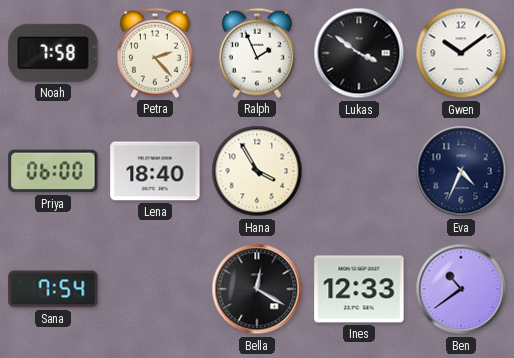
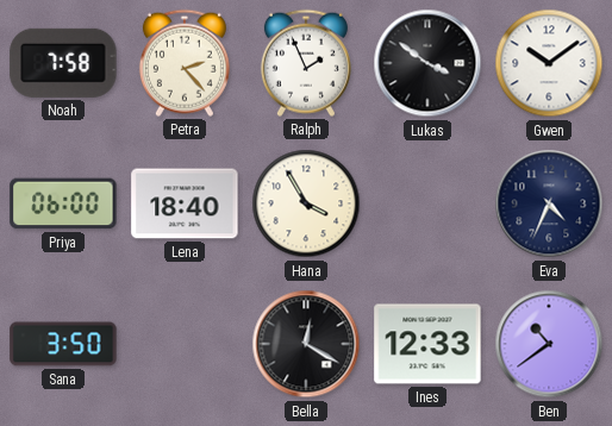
Sana: 7:54 -> 3:50 (63, 344)
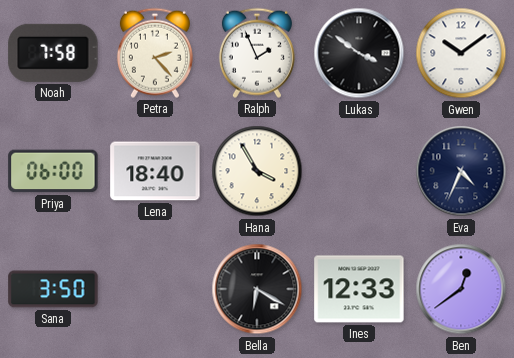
Bella: 12:20 -> 6:20 (257, 289)
Ben: 10:39 -> 12:39 (461, 289)
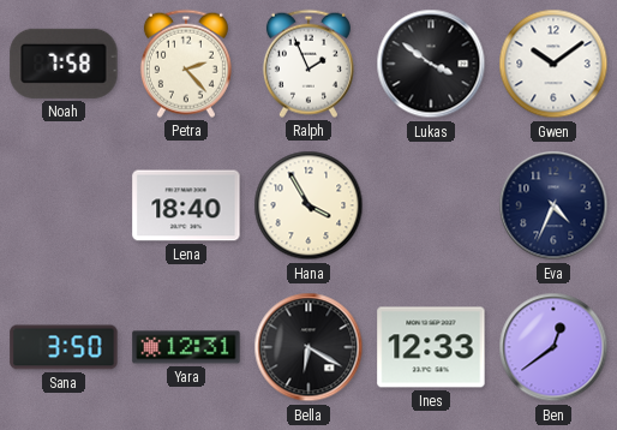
Priya: 06:00 -> none (53, 171)
Yara: none -> 12:31 (186, 347)
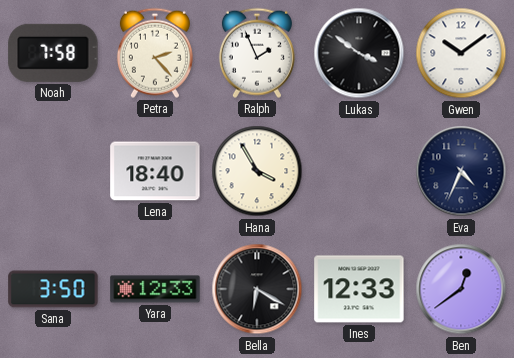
Yara: 12:31 -> 12:33 (155, 289)
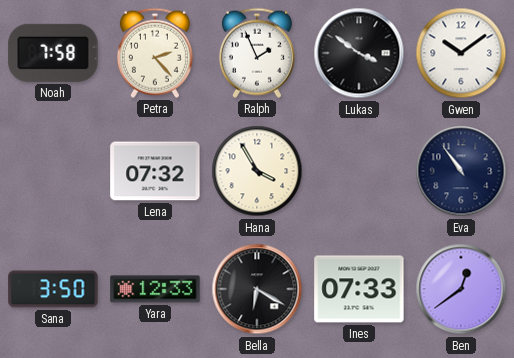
Lena: 18:40 -> 07:32 (155, 171)
Eva: 4:34 -> 10:54 (461, 171)
Ines: 12:33 -> 07:33 (359, 289)
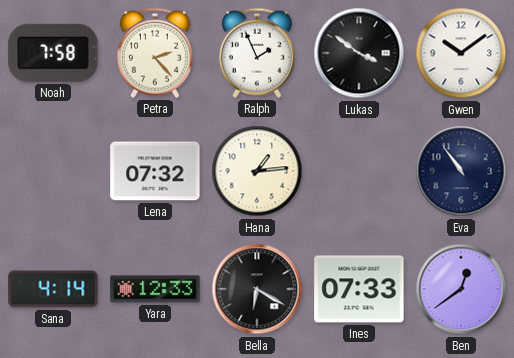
Hana: 3:55 -> 1:14 (257, 171)
Sana: 3:50 -> 4:14 (53, 289)
